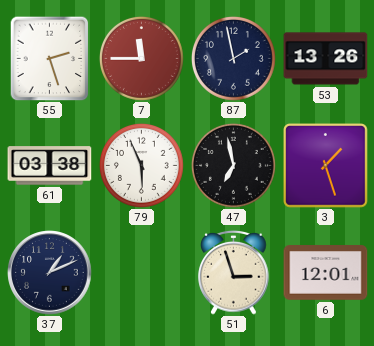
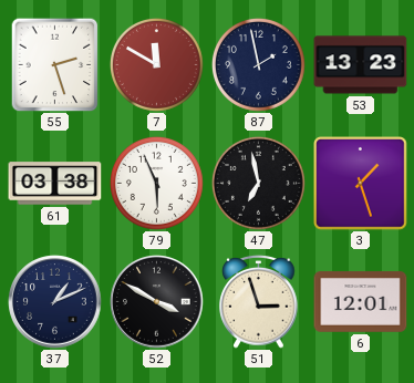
7: 11:45 -> 11:50 (156, 64)
53: 13:26 -> 13:23 (361, 65)
52: none -> 3:50 (157, 302)
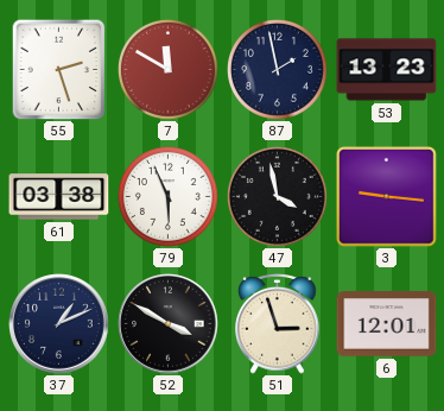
47: 6:58 -> 3:58 (277, 196)
3: 1:27 -> 9:16 (387, 197)
